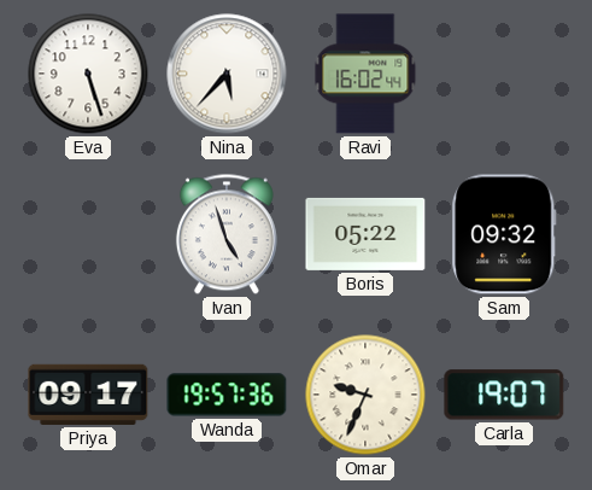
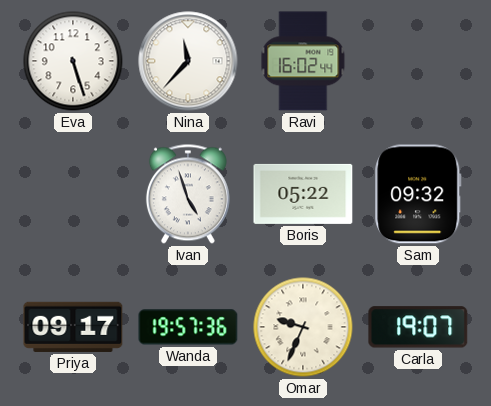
Nina: 5:37 -> 11:37 (188, 61)
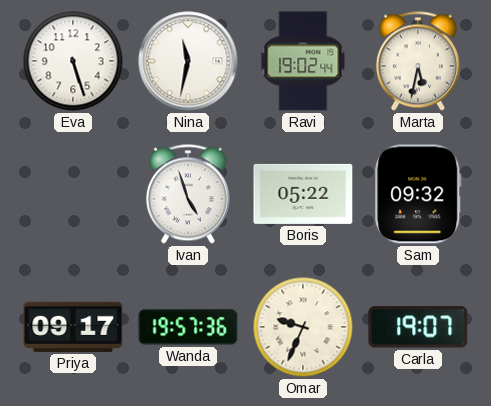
Nina: 11:37 -> 11:32 (188, 61)
Ravi: 16:02 -> 19:02 (303, 61)
Marta: none -> 5:32 (418, 61)
